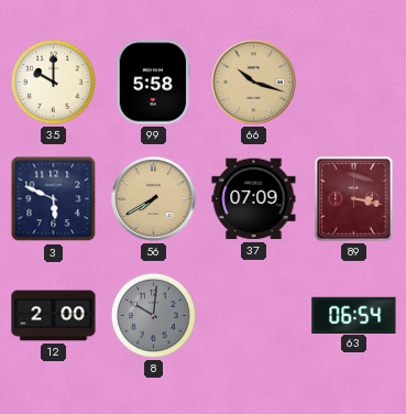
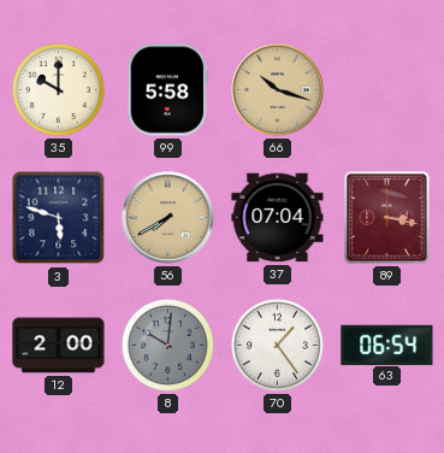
3: 5:49 -> 5:48 (59, 218)
37: 07:09 -> 07:04 (278, 218)
70: none -> 1:24 (277, 345)
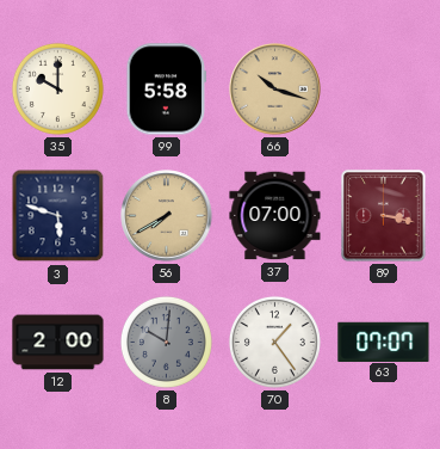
37: 07:04 -> 07:00 (275, 216)
63: 06:54 -> 07:07 (384, 342)
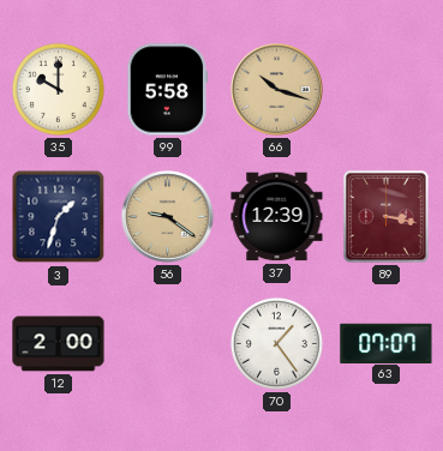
3: 5:48 -> 1:33 (59, 217)
56: 7:40 -> 9:21 (168, 217)
37: 07:00 -> 12:39 (277, 217)
8: 10:01 -> none (166, 342)
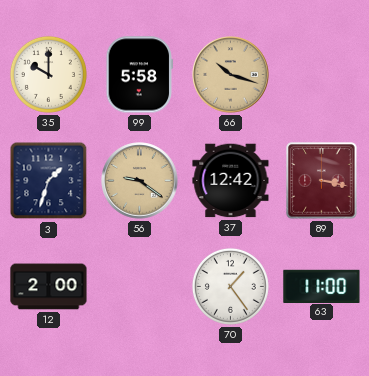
37: 12:39 -> 12:42 (231, 181)
63: 07:07 -> 11:00 (322, 286)
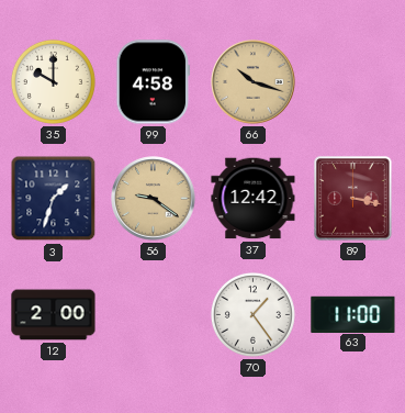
99: 5:58 -> 4:58 (153, 82)
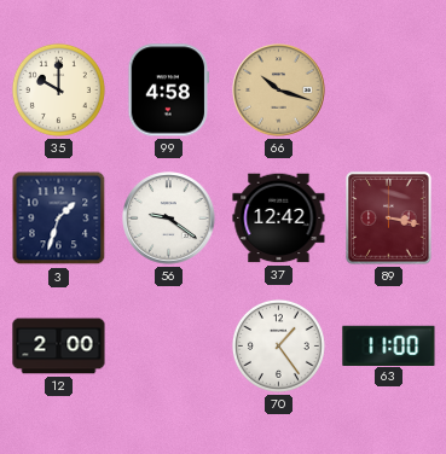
56 dial: champagne -> white (169, 219)
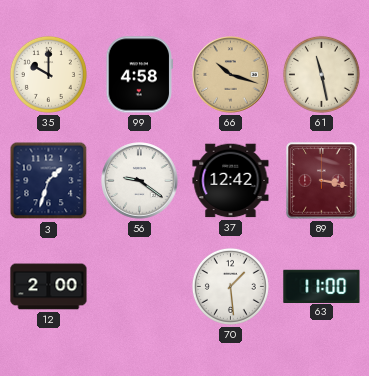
61: none -> 11:28 (321, 74)
70: 1:24 -> 1:29 (230, 286)
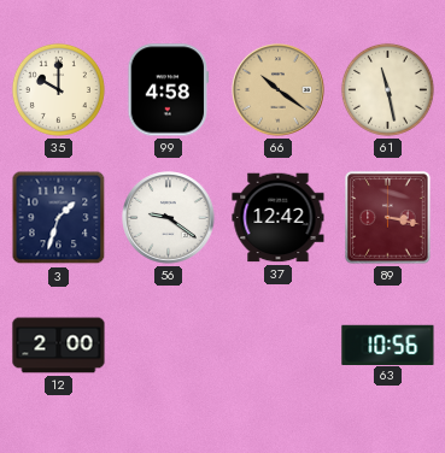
66: 10:18 -> 10:21 (279, 90)
70: 1:29 -> none (230, 286)
63: 11:00 -> 10:56 (388, 345)
